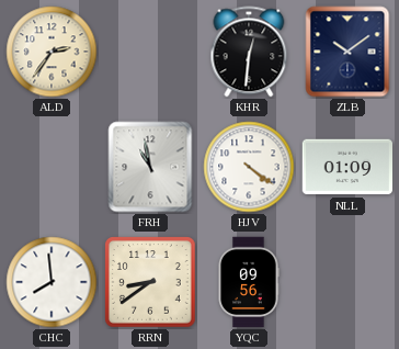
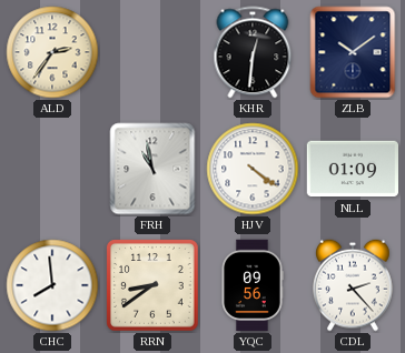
CDL: none -> 2:23 (354, 285)
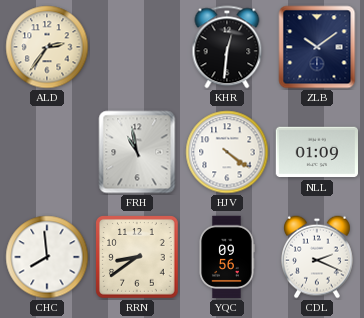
CDL: 2:23 -> 2:19 (318, 257)
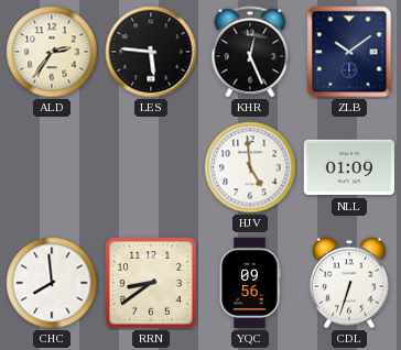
LES: none -> 5:46 (151, 52)
KHR: 12:31 -> 12:26 (250, 52)
FRH: 10:58 -> none (137, 152)
HJV: 4:21 -> 4:59 (250, 167)
CDL: 2:19 -> 6:33 (350, 283)
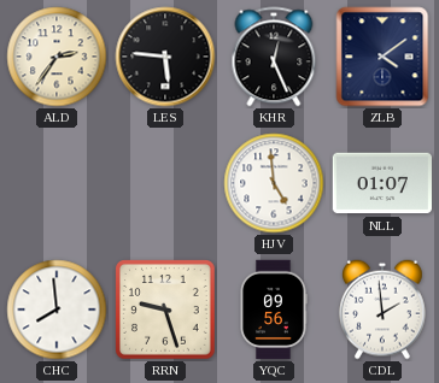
ZLB: 10:09 -> 4:09 (382, 57)
NLL: 01:09 -> 01:07 (381, 183)
RRN: 8:39 -> 9:27 (165, 310)
CDL: 6:33 -> 1:59 (384, 310)
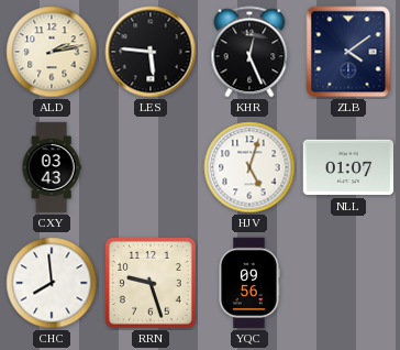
ALD: 2:36 -> 2:13 (52, 52)
CXY: none -> 03:43 (52, 167)
HJV: 4:59 -> 5:03 (249, 167)
CDL: 1:59 -> none (384, 310)
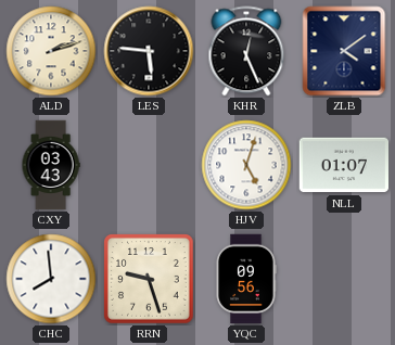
ALD: 2:13 -> 2:12 (51, 51)
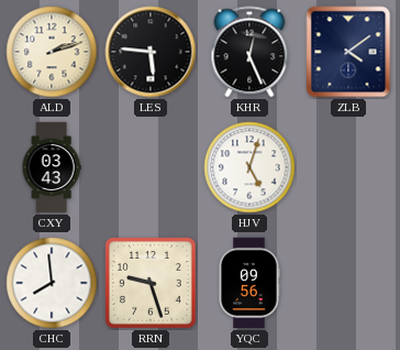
NLL: 01:07 -> none (343, 165)
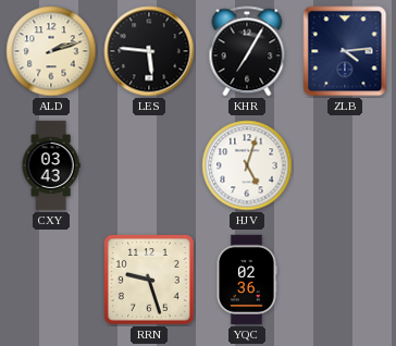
KHR: 12:26 -> 7:05 (247, 51)
ZLB: 4:09 -> 4:14 (345, 51)
CHC: 7:59 -> none (52, 283)
YQC: 09:56 -> 02:36 (247, 280)
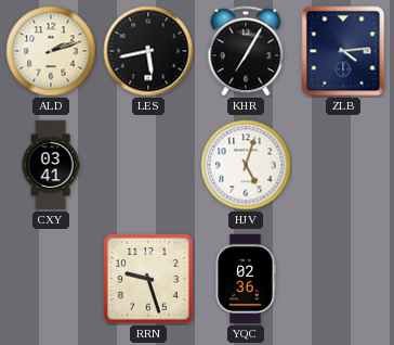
LES: 5:46 -> 5:43 (148, 51)
CXY: 03:43 -> 03:41 (51, 165)
